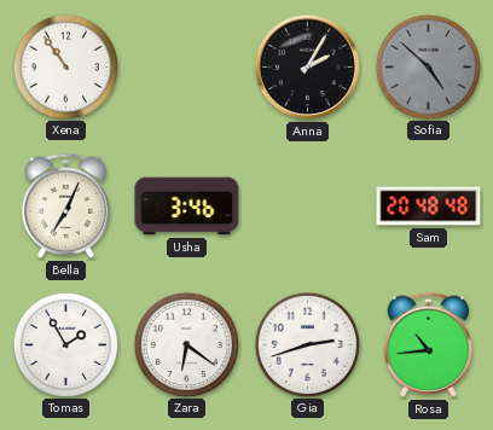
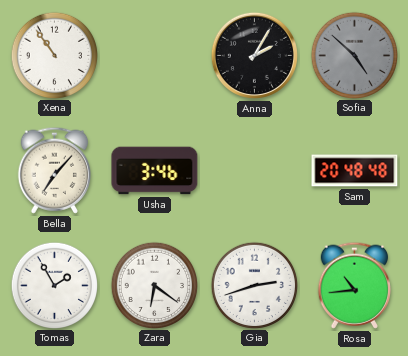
Bella: 7:04 -> 7:07 (54, 170)
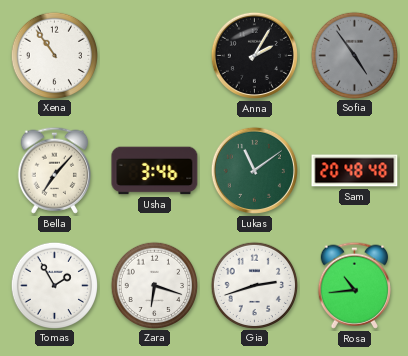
Sofia: 4:52 -> 4:54 (354, 55)
Lukas: none -> 11:09 (254, 170)
Zara: 6:21 -> 6:18 (154, 285)
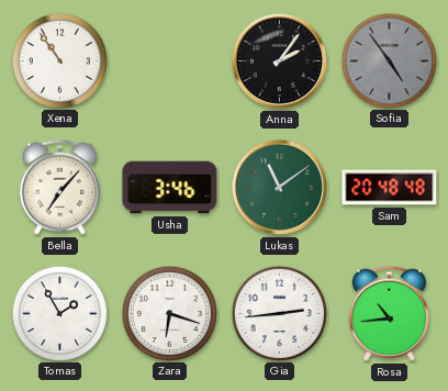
Anna: 2:05 -> 2:06 (279, 60)
Gia: 2:42 -> 2:44 (279, 313)
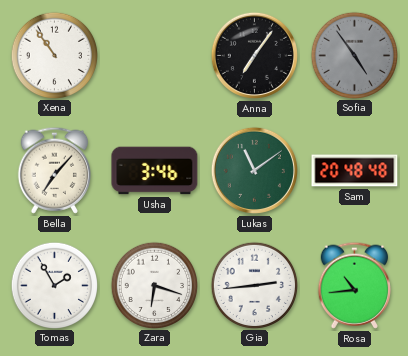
Anna: 2:06 -> 7:06 (254, 55)
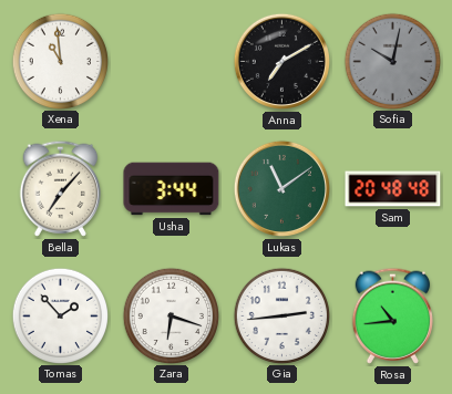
Xena: 10:54 -> 10:59 (60, 61)
Anna: 7:06 -> 7:10 (281, 61)
Sofia: 4:54 -> 10:02 (392, 61)
Usha: 3:46 -> 3:44 (172, 189)
Tomas: 1:55 -> 1:53 (60, 315)
